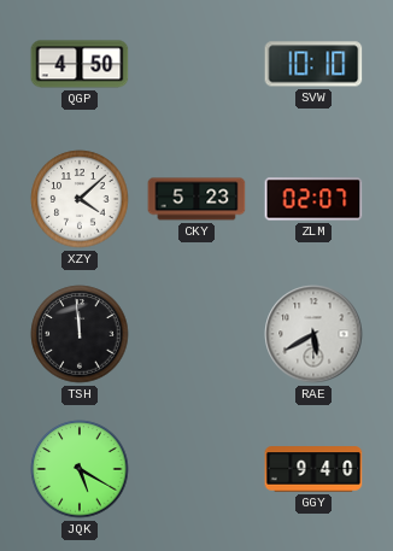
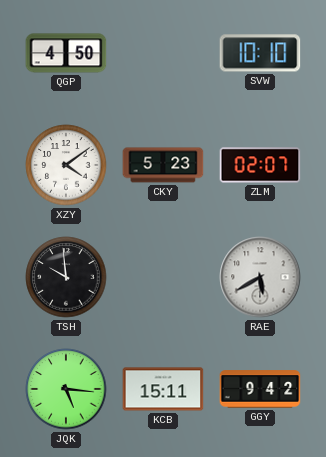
XZY: 4:08 -> 4:09 (66, 165)
TSH: 11:59 -> 9:59 (66, 277)
JQK: 5:20 -> 5:16 (66, 389)
KCB: none -> 15:11 (163, 389)
GGY: 9:40 -> 9:42 (260, 389)
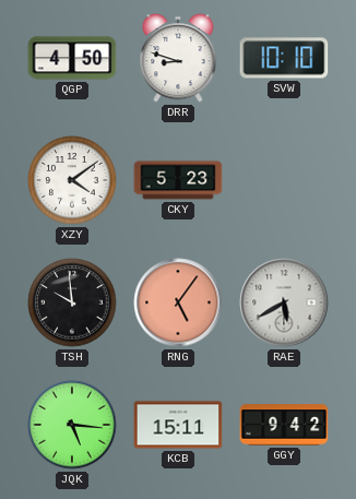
DRR: none -> 8:48 (178, 58)
ZLM: 02:07 -> none (260, 165)
RNG: none -> 5:06 (178, 302)
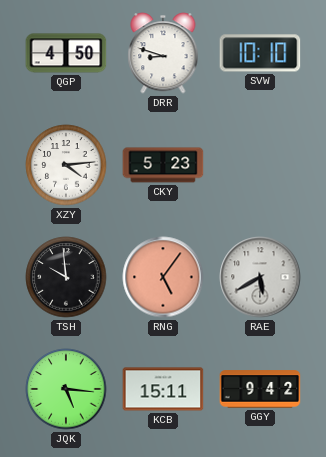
XZY: 4:09 -> 4:14 (66, 165)
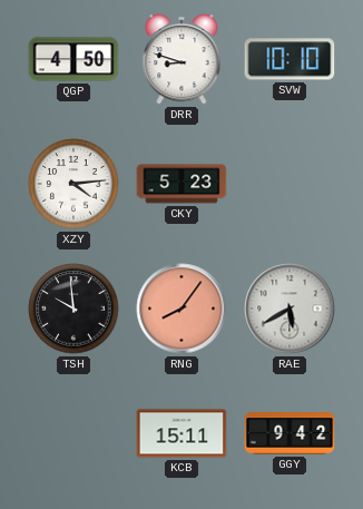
RNG: 5:06 -> 8:06 (181, 309)
JQK: 5:16 -> none (66, 389)
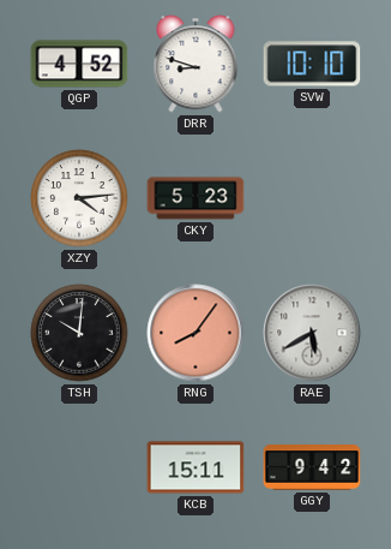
QGP: 4:50 -> 4:52 (79, 64)
TSH: 9:59 -> 10:01 (79, 333)
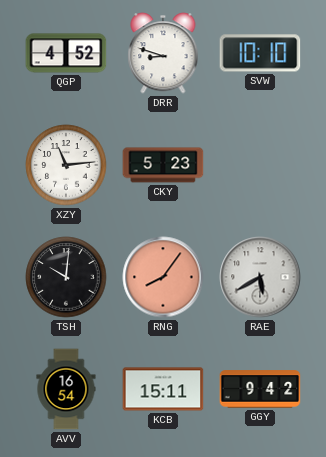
XZY: 4:14 -> 11:14 (66, 165)
AVV: none -> 16:54 (66, 389)
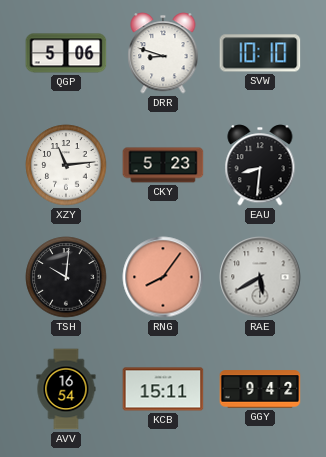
QGP: 4:52 -> 5:06 (66, 53)
EAU: none -> 8:31 (260, 165)
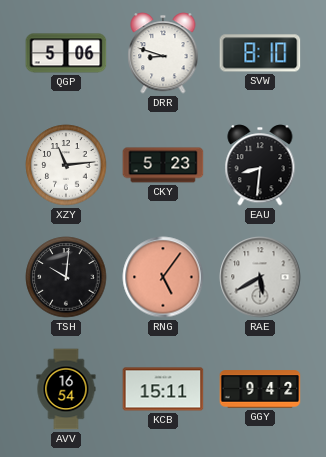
SVW: 10:10 -> 8:10 (260, 53)
RNG: 8:06 -> 5:06 (163, 277)
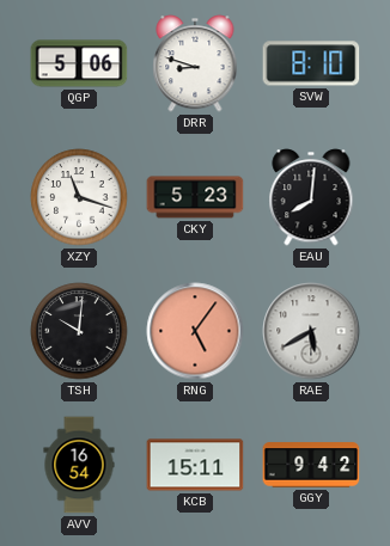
XZY: 11:14 -> 11:18 (79, 197)
EAU: 8:31 -> 8:01 (311, 197)
